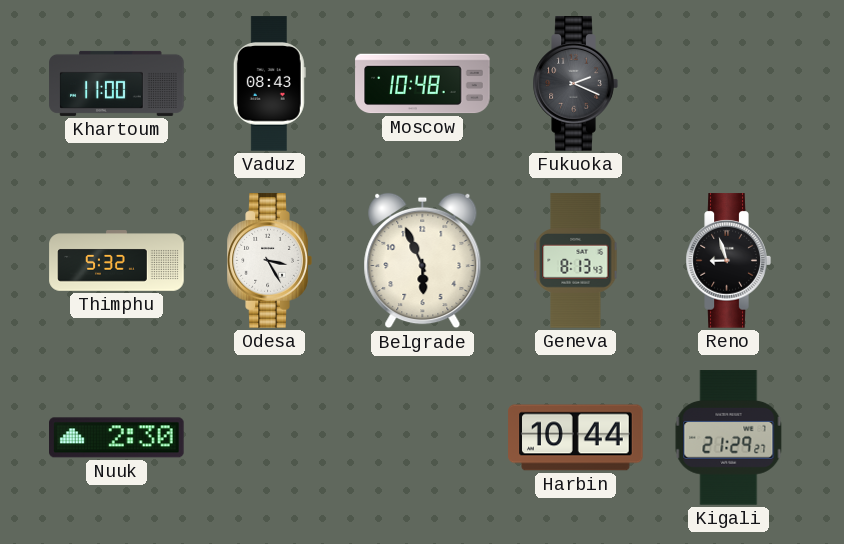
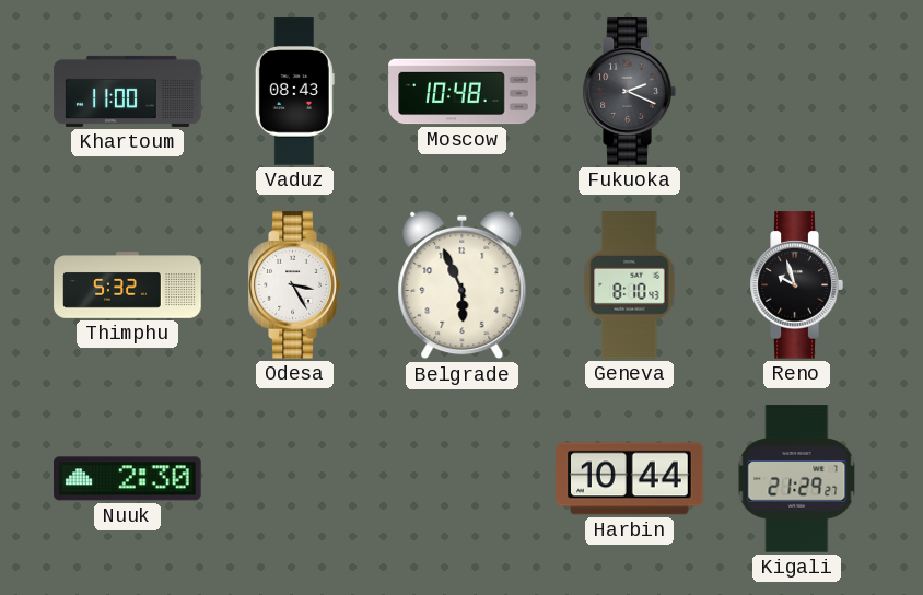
Geneva: 8:13 -> 8:10 (630, 285)
Reno: 8:57 -> 9:57 (796, 285)
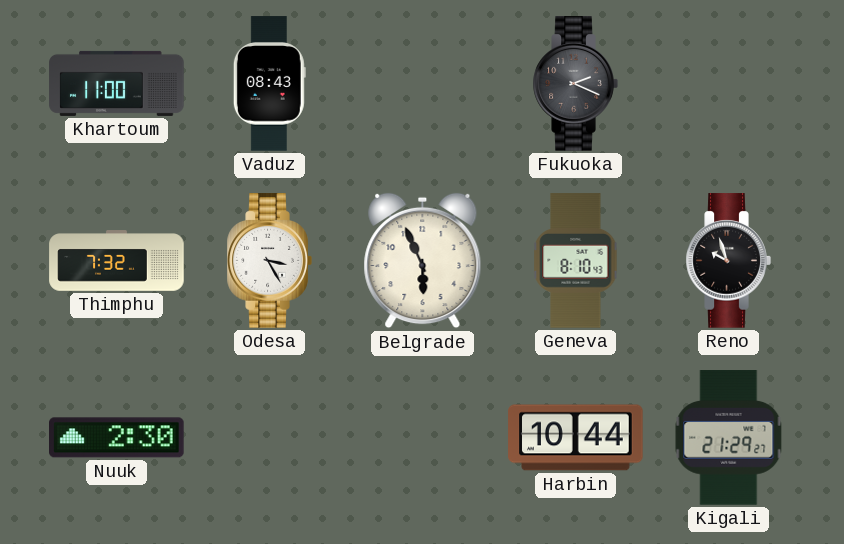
Moscow: 10:48 -> none (463, 92)
Thimphu: 5:32 -> 7:32 (117, 261)
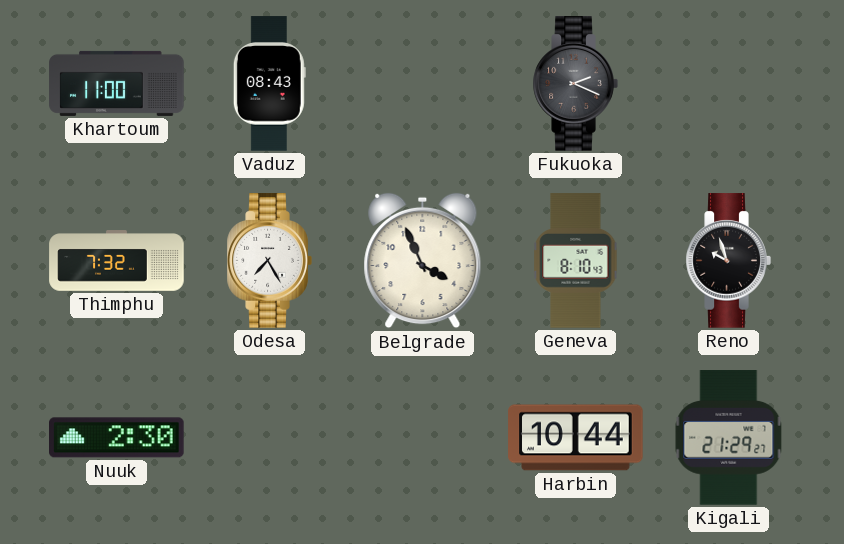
Odesa: 3:25 -> 7:25 (269, 261)
Belgrade: 5:56 -> 3:56 (423, 261)
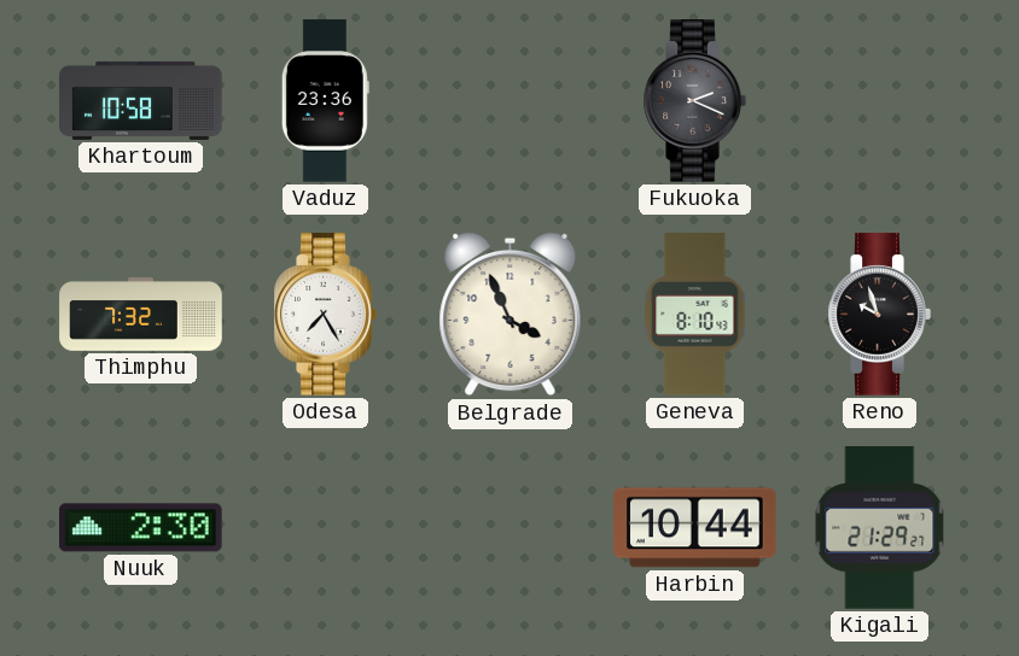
Khartoum: 11:00 -> 10:58 (141, 100)
Vaduz: 08:43 -> 23:36 (325, 101)
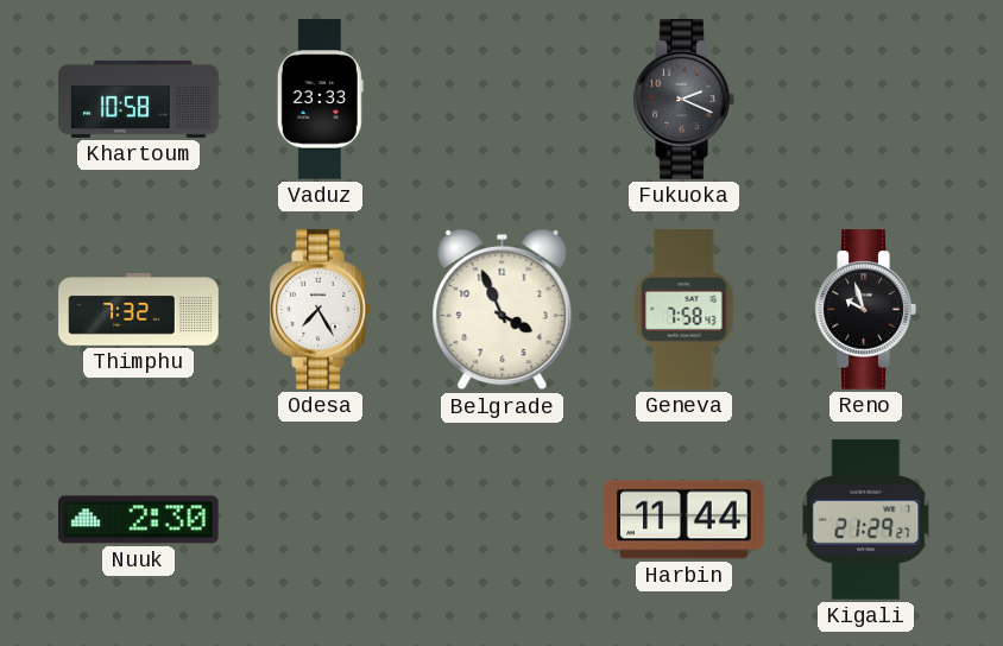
Vaduz: 23:36 -> 23:33 (320, 100)
Geneva: 8:10 -> 7:58 (685, 310)
Harbin: 10:44 -> 11:44 (685, 520)
